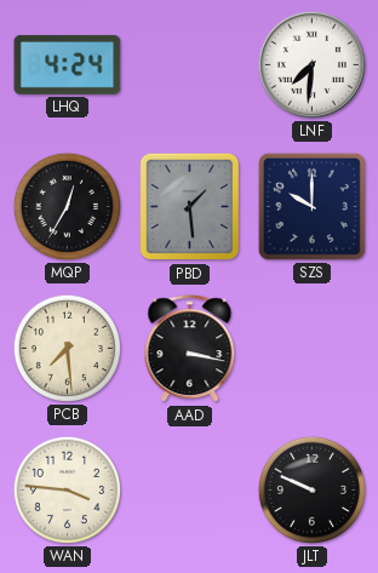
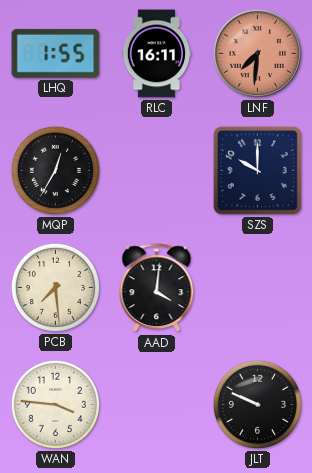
LHQ: 4:24 -> 1:55 (56, 53)
RLC: none -> 16:11 (156, 54)
LNF dial: white -> salmon (257, 53)
PBD: 1:29 -> none (190, 207)
AAD: 3:17 -> 4:01 (157, 288)
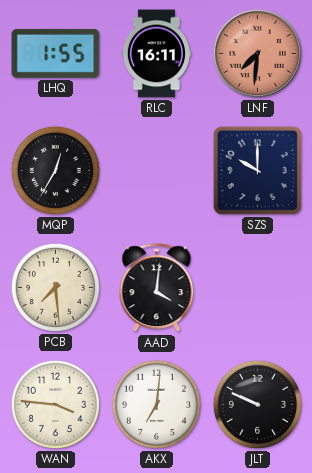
AKX: none -> 7:01 (156, 404)
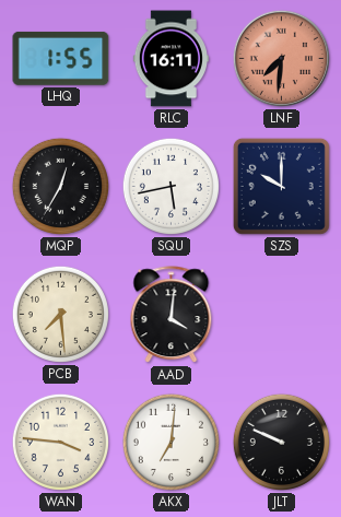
SQU: none -> 5:43 (170, 186)
